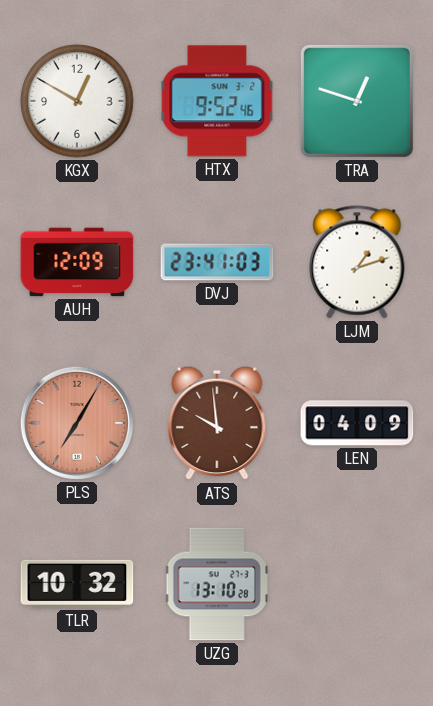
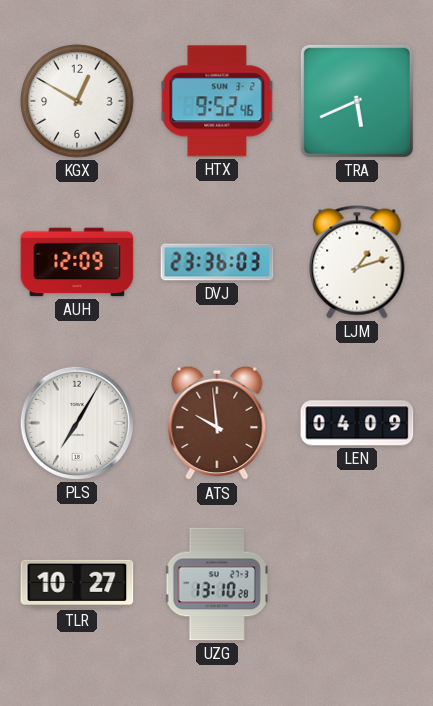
TRA: 12:48 -> 5:41 (357, 101)
DVJ: 23:41 -> 23:36 (217, 262)
PLS dial: salmon -> white (77, 423)
TLR: 10:32 -> 10:27 (77, 584)
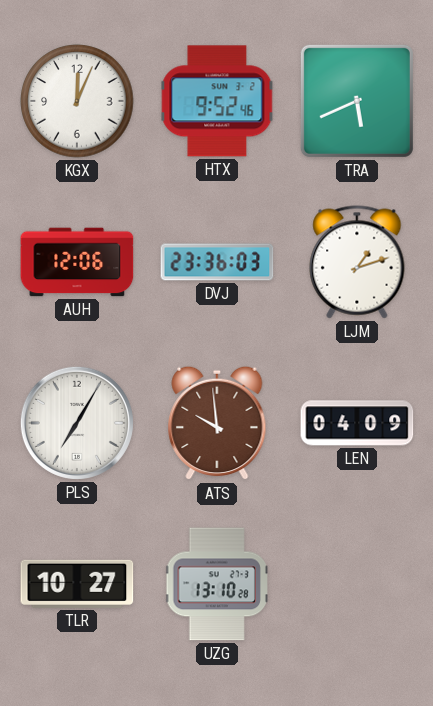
KGX: 12:50 -> 12:04 (77, 101)
AUH: 12:09 -> 12:06 (77, 262)
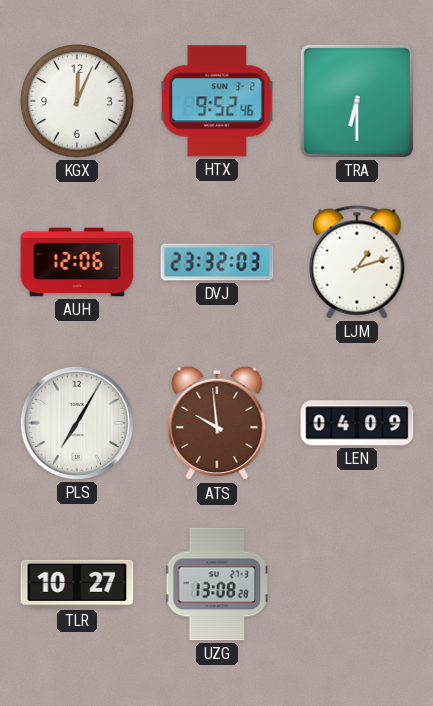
TRA: 5:41 -> 6:30 (357, 101)
DVJ: 23:36 -> 23:32 (217, 262)
UZG: 13:10 -> 13:08 (217, 584)
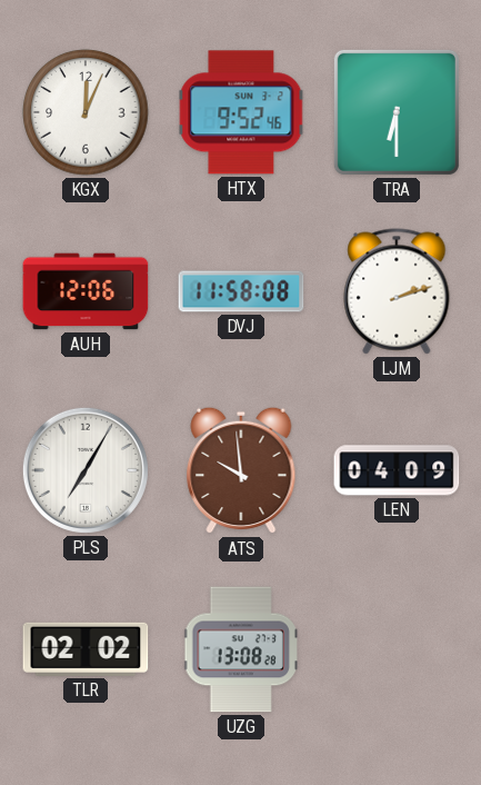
DVJ: 23:32 -> 11:58 (241, 291)
LJM: 1:12 -> 2:12 (397, 291)
TLR: 10:27 -> 02:02 (86, 649)
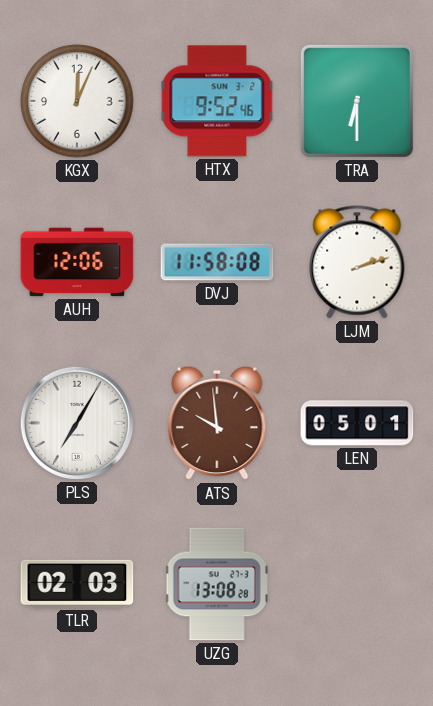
LEN: 04:09 -> 05:01 (357, 423)
TLR: 02:02 -> 02:03 (77, 584)
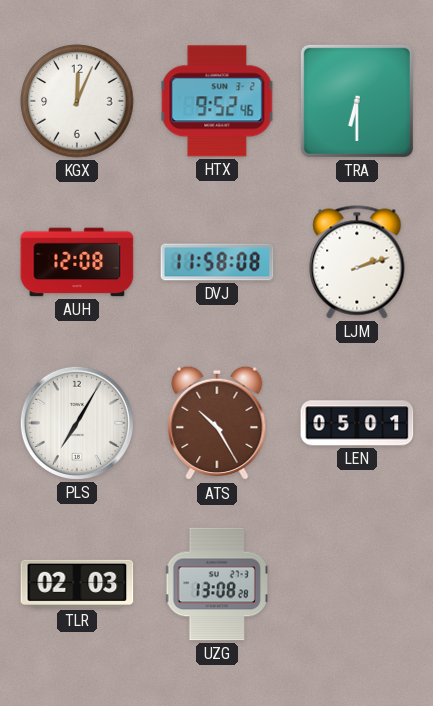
AUH: 12:06 -> 12:08 (77, 262)
ATS: 9:59 -> 10:25 (217, 423)
